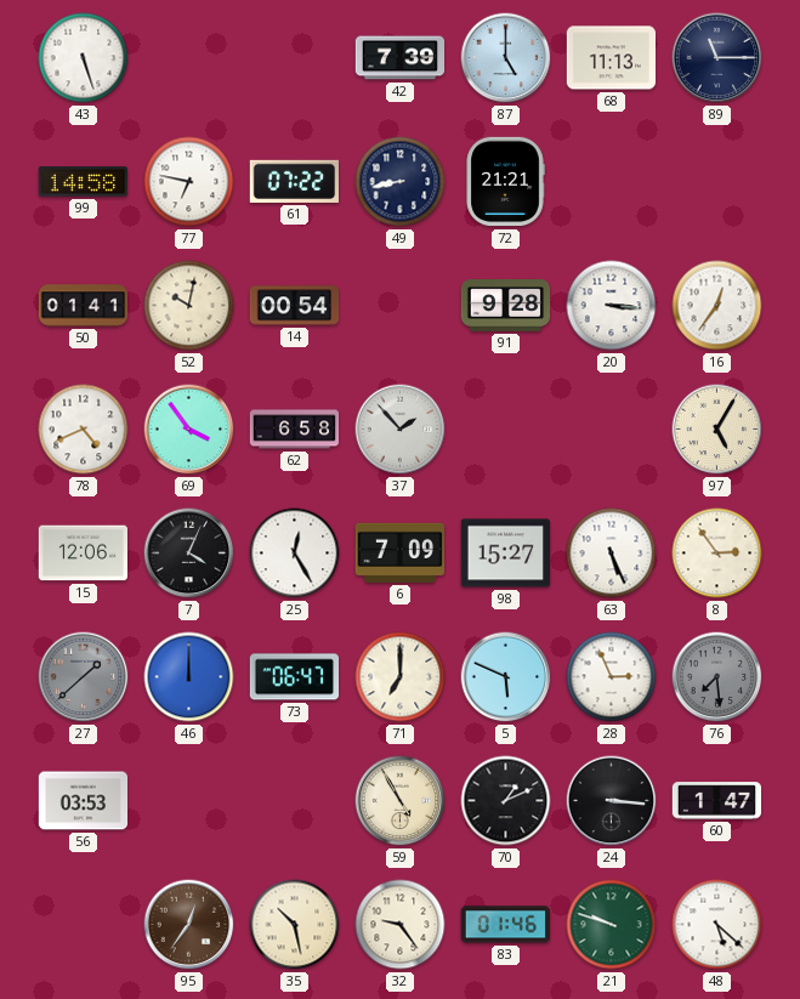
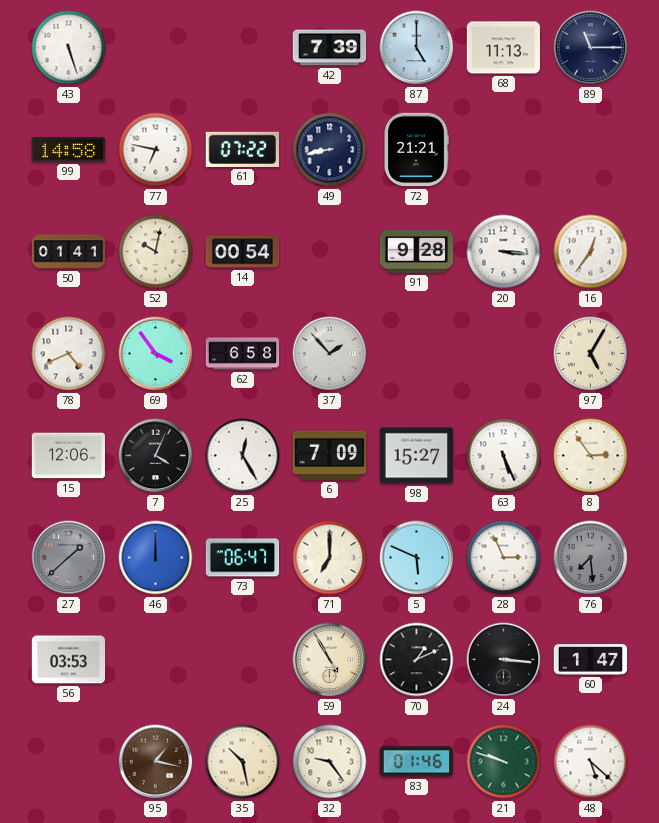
95: 12:36 -> 1:17 (156, 762)
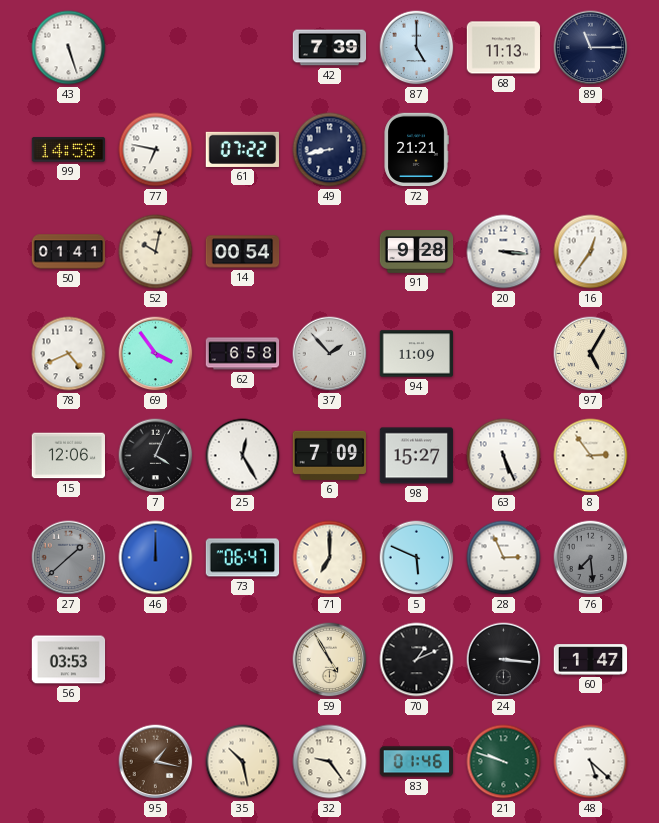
94: none -> 11:09 (417, 354)
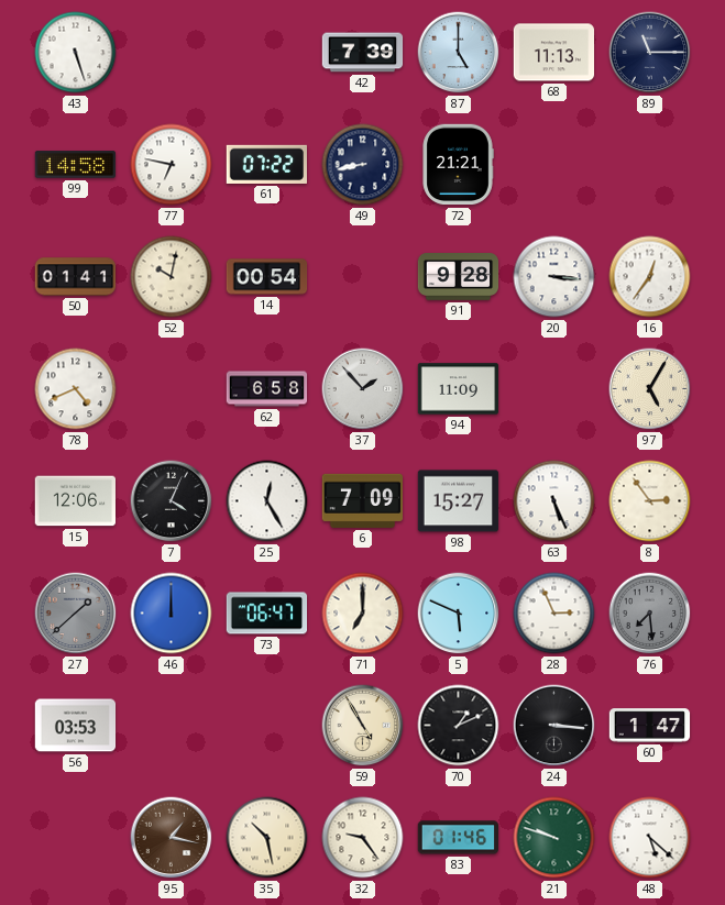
69: 3:54 -> none (156, 354)
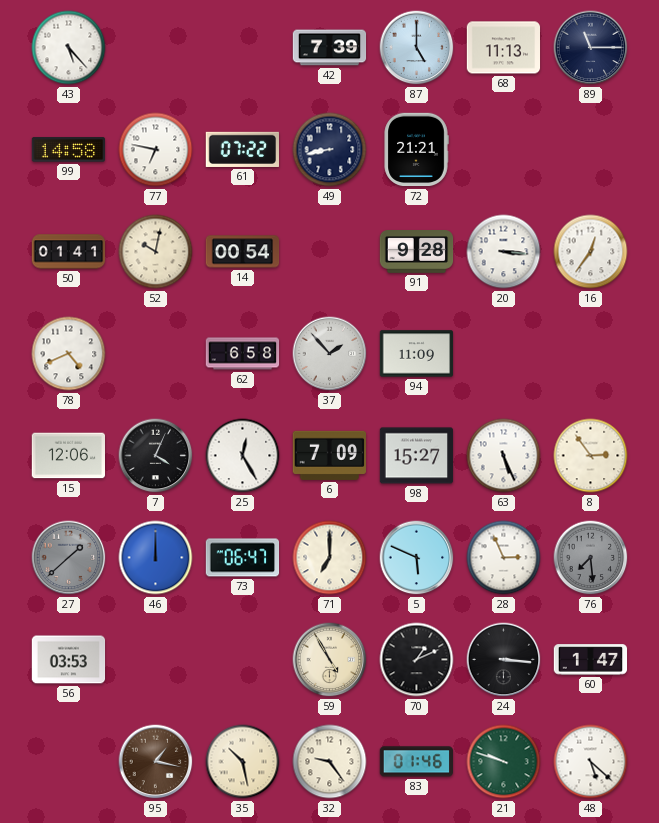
43: 5:27 -> 5:23 (69, 48)
97: 5:05 -> none (650, 389)
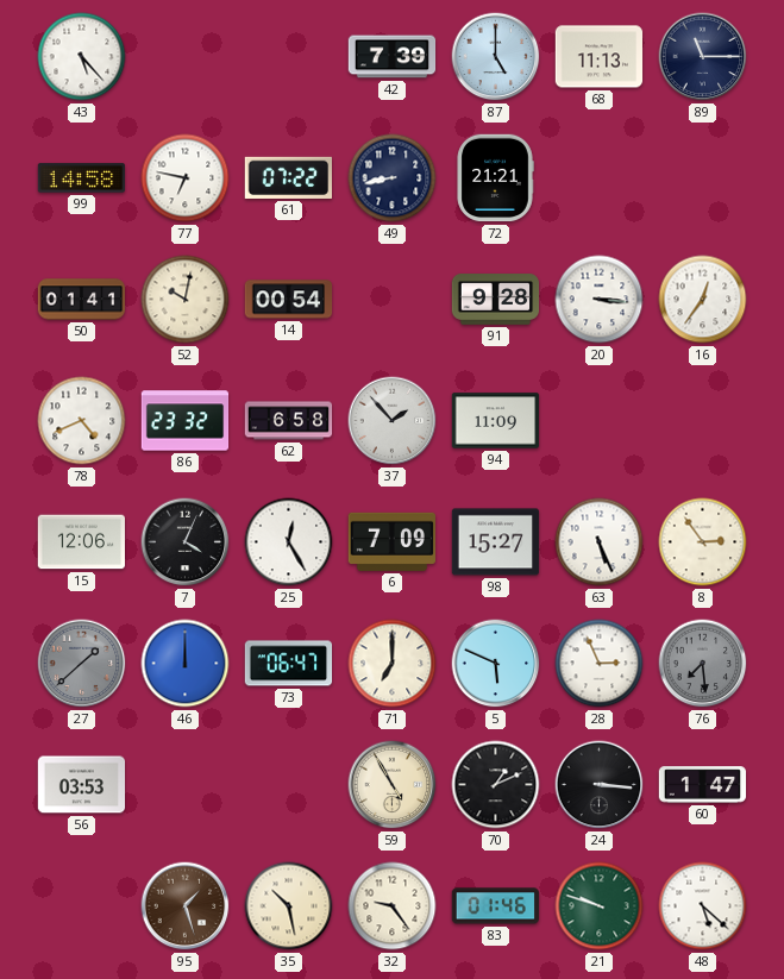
86: none -> 23:32 (186, 421)
95: 1:17 -> 1:27 (186, 906)
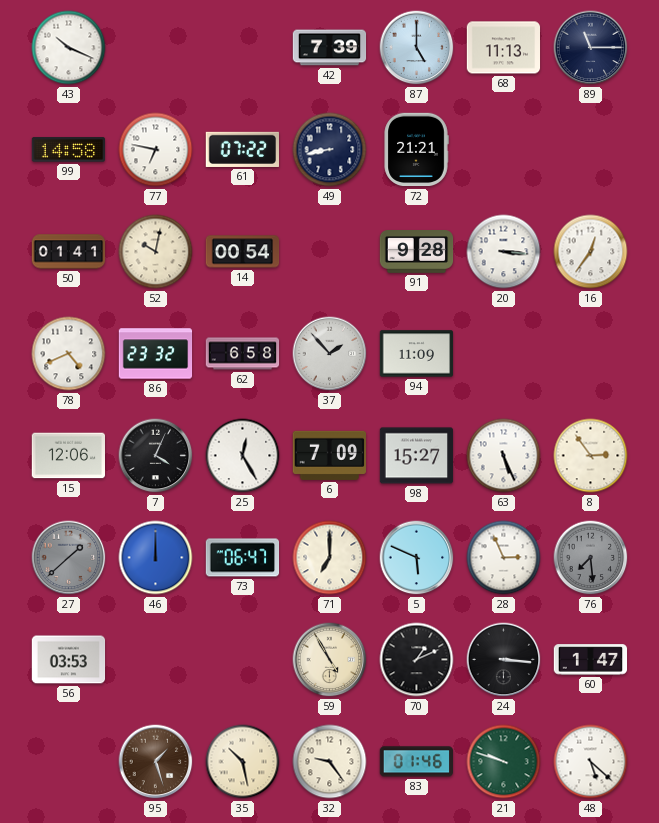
43: 5:23 -> 10:19 (69, 48)
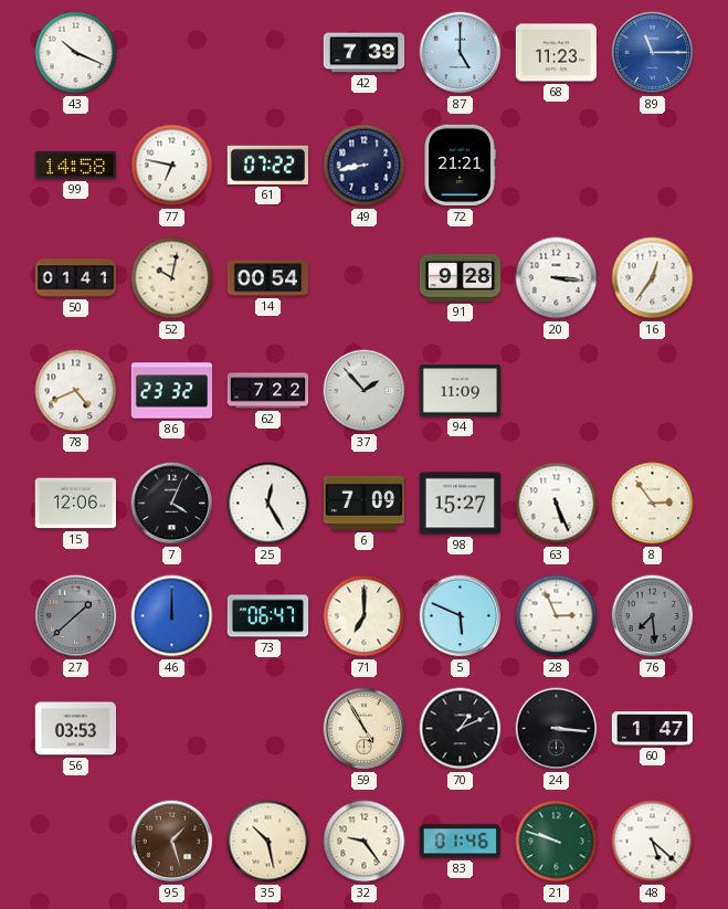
68: 11:13 -> 11:23 (557, 53)
89 dial: navy -> blue (653, 53)
62: 6:58 -> 7:22 (268, 391)
